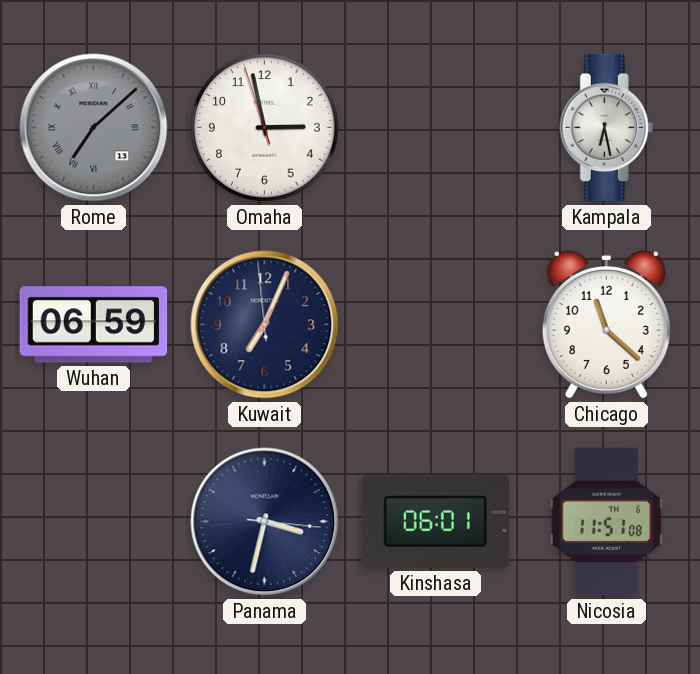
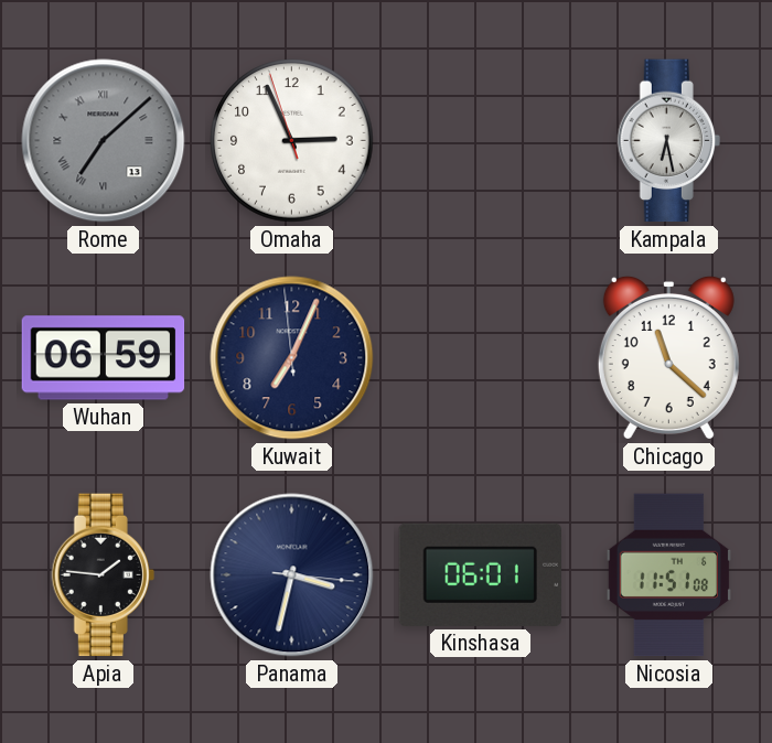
Omaha: 2:57 -> 2:55 (292, 141)
Apia: none -> 1:46 (103, 575)
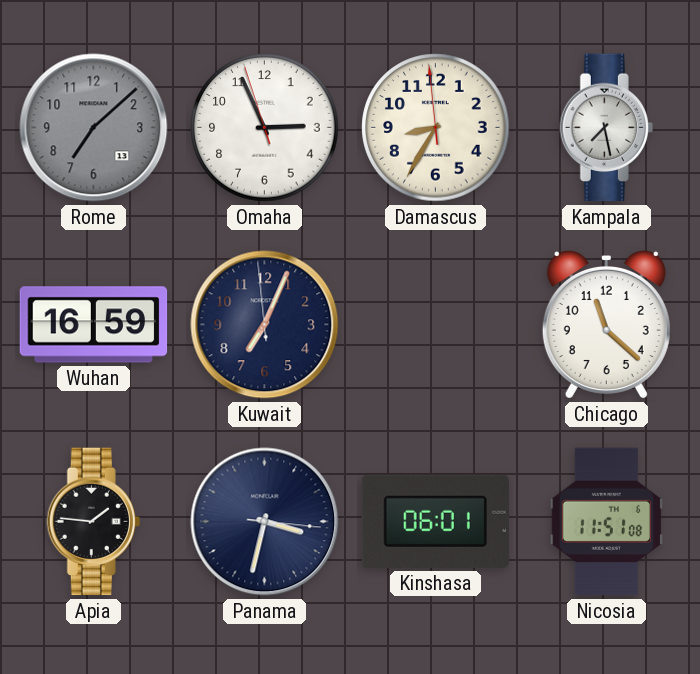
Rome numerals: Roman -> Arabic (94, 128)
Damascus: none -> 8:34 (436, 128)
Kampala: 6:28 -> 7:28 (606, 128)
Wuhan: 06:59 -> 16:59 (94, 325)
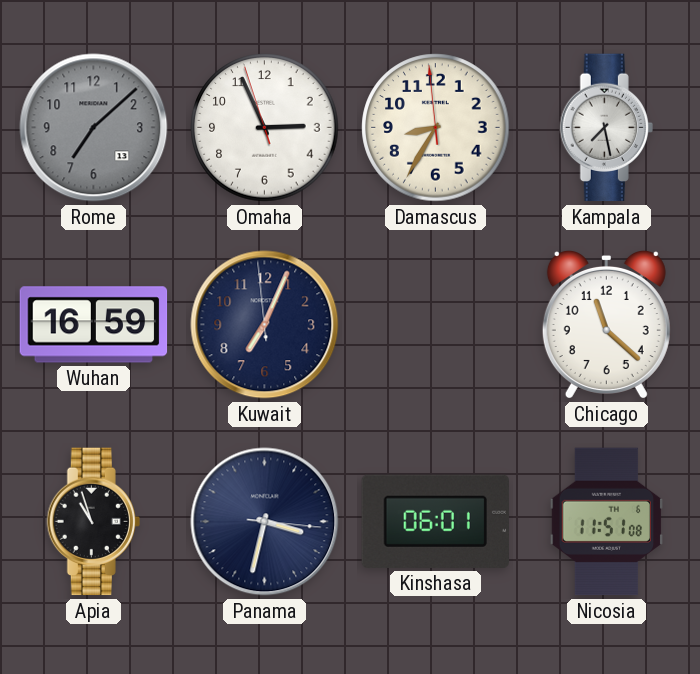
Apia: 1:46 -> 10:57 (93, 522)
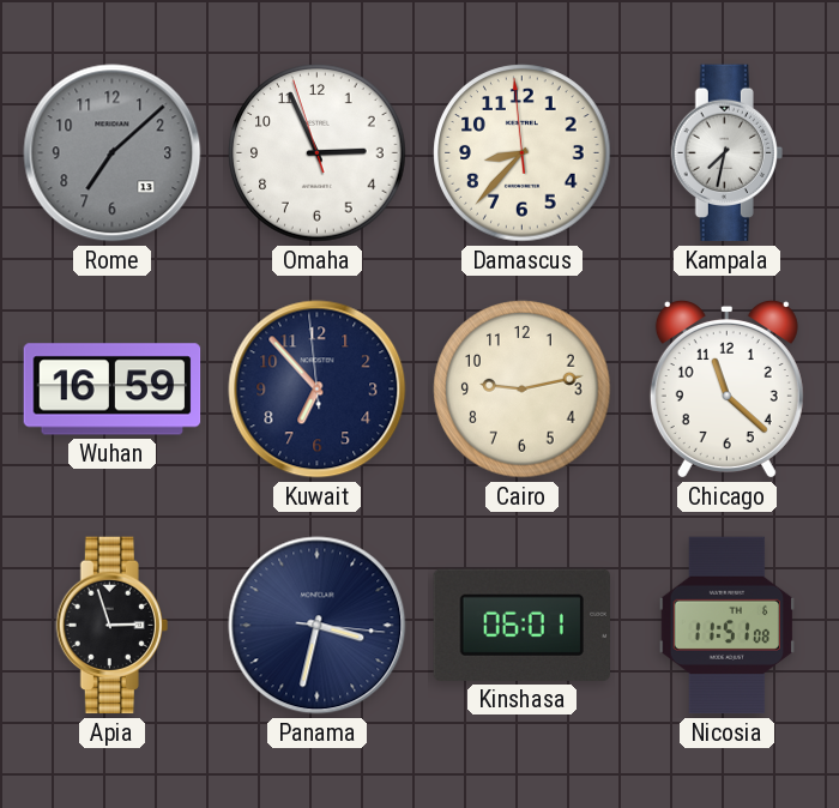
Damascus: 8:34 -> 8:36 (523, 153)
Kampala: 7:28 -> 7:32 (726, 153)
Kuwait: 7:03 -> 6:52 (318, 390)
Cairo: none -> 9:13 (523, 390)
Apia: 10:57 -> 2:57 (111, 626)
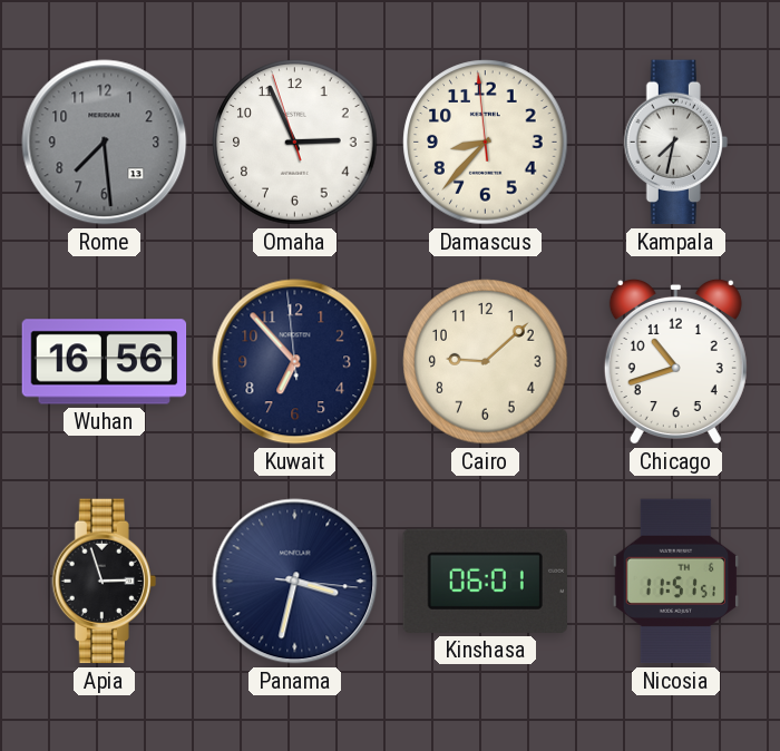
Rome: 7:08 -> 7:29 (105, 143)
Wuhan: 16:59 -> 16:56 (105, 362)
Cairo: 9:13 -> 9:08 (486, 362)
Chicago: 11:22 -> 10:42 (675, 361)
Nicosia: 11:51:08 -> 11:51:51 (676, 582)
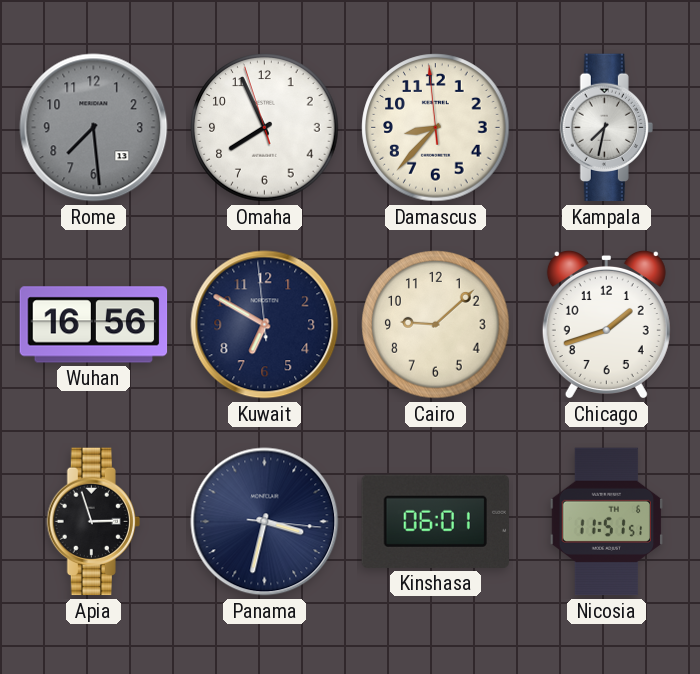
Omaha: 2:55 -> 7:55 (265, 128)
Kuwait: 6:52 -> 6:49 (265, 325)
Chicago: 10:42 -> 1:42 (606, 324)
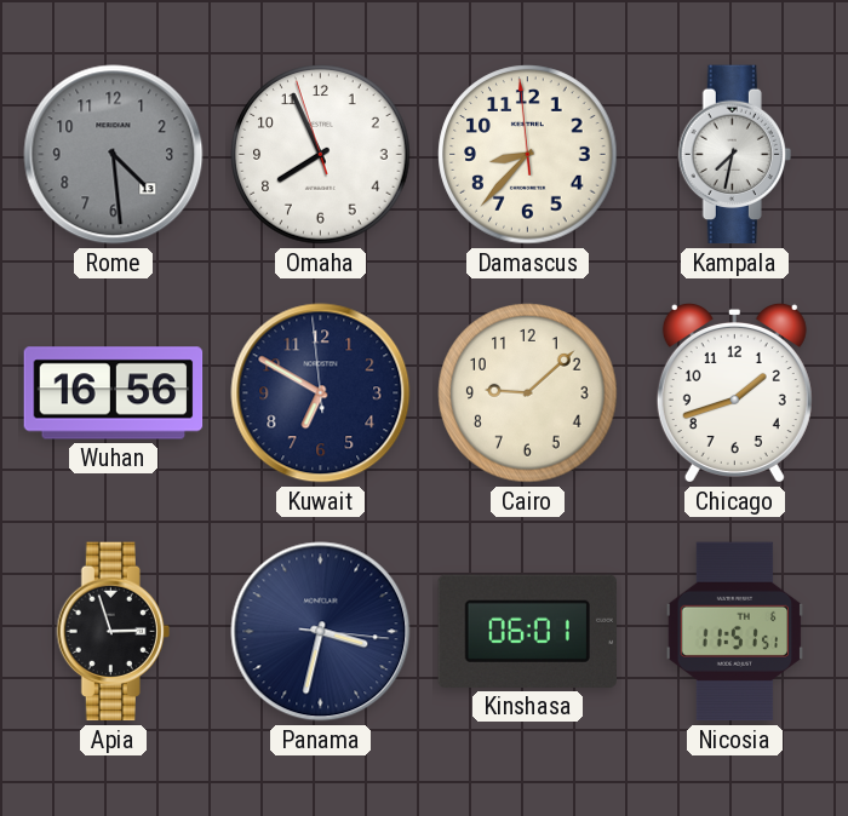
Rome: 7:29 -> 4:29 (114, 155)
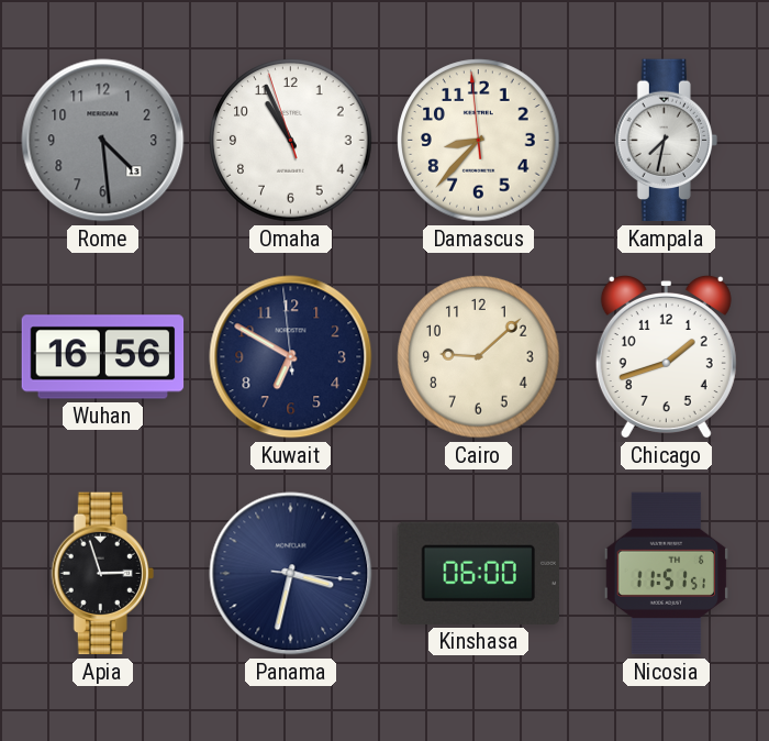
Omaha: 7:55 -> 10:55 (291, 141)
Kinshasa: 06:01 -> 06:00 (478, 573)
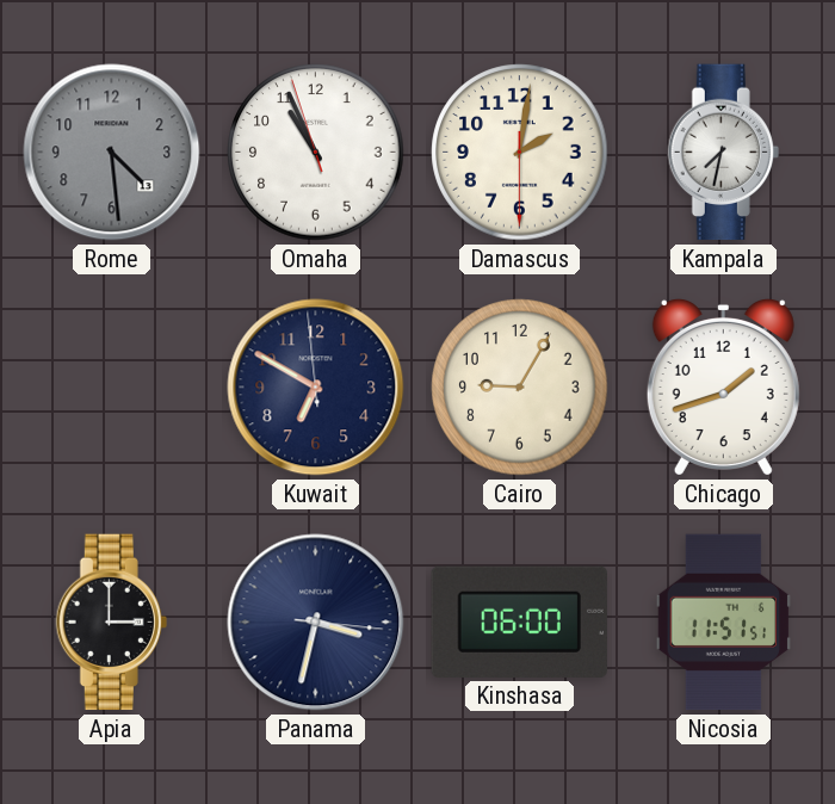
Damascus: 8:36 -> 2:01 (520, 153)
Wuhan: 16:56 -> none (103, 357)
Cairo: 9:08 -> 9:05 (520, 388)
Apia: 2:57 -> 3:00 (111, 623)
